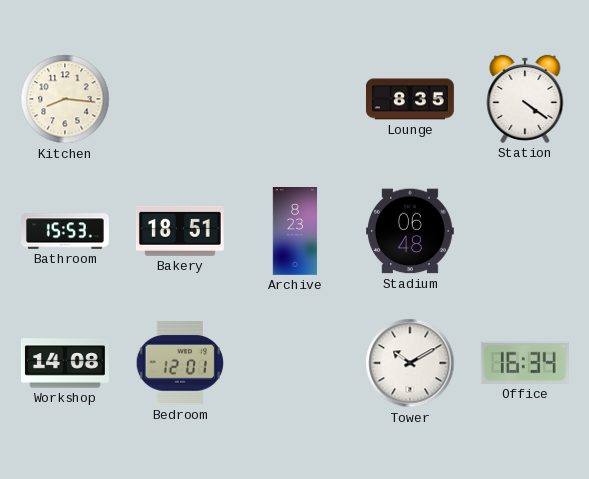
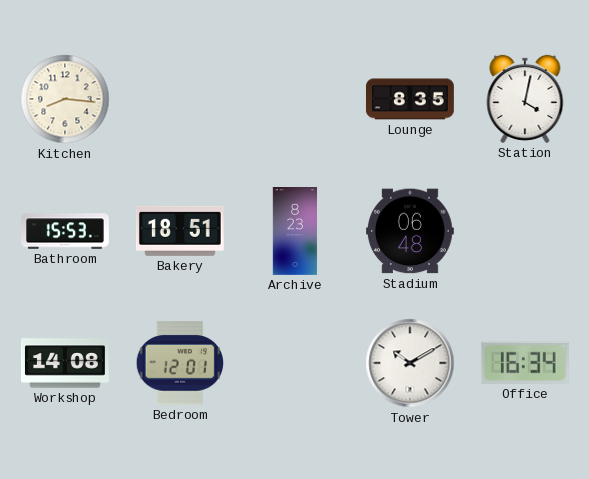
Station: 4:21 -> 4:02 (525, 99)
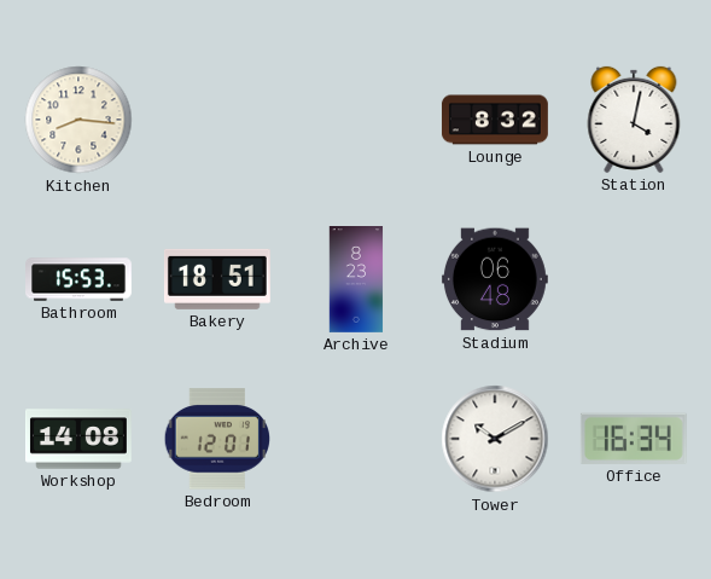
Lounge: 8:35 -> 8:32 (495, 120)
